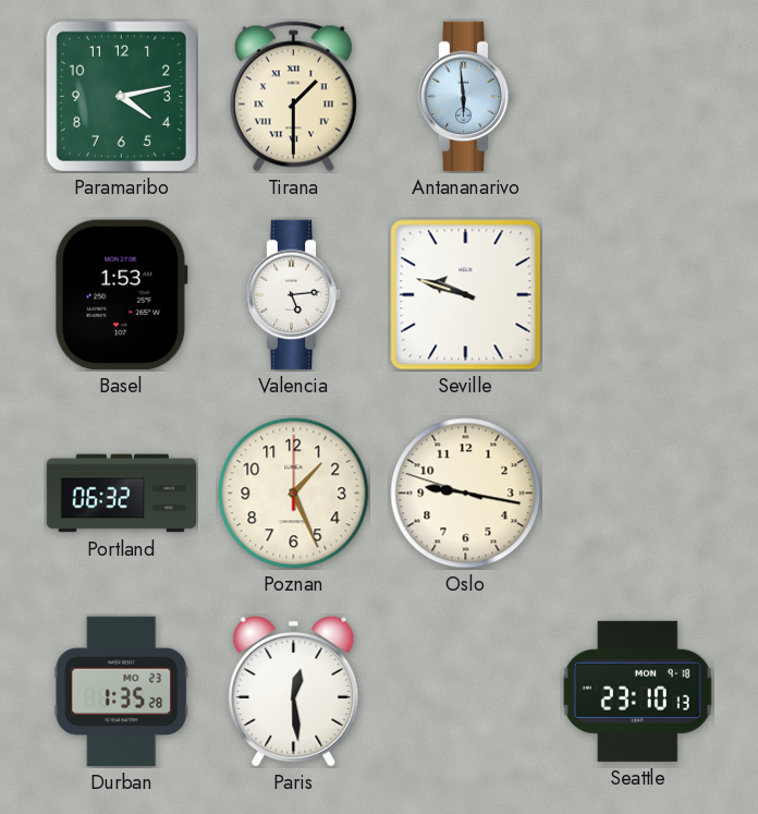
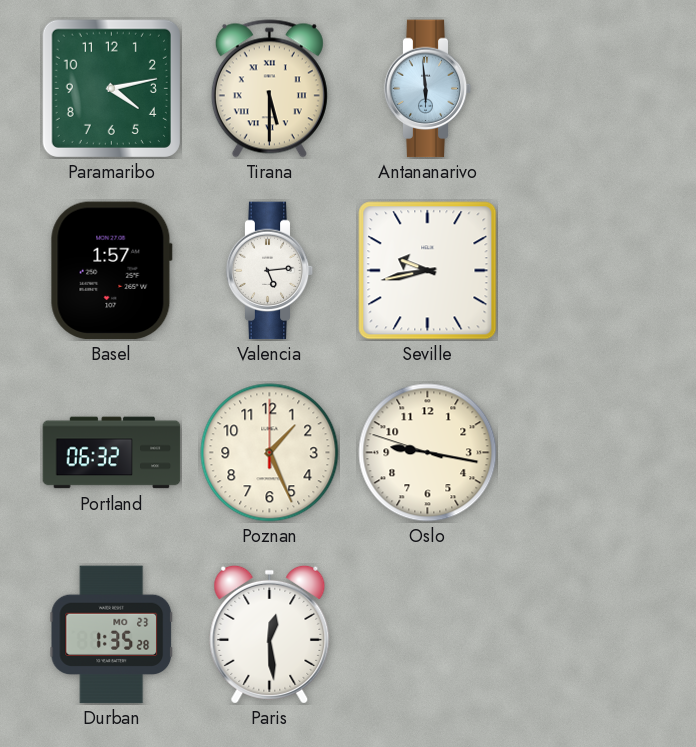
Tirana: 1:30 -> 5:30 (269, 89)
Basel: 1:53 -> 1:57 (111, 271)
Seville: 9:48 -> 9:43 (428, 271)
Seattle: 23:10 -> none (637, 691)
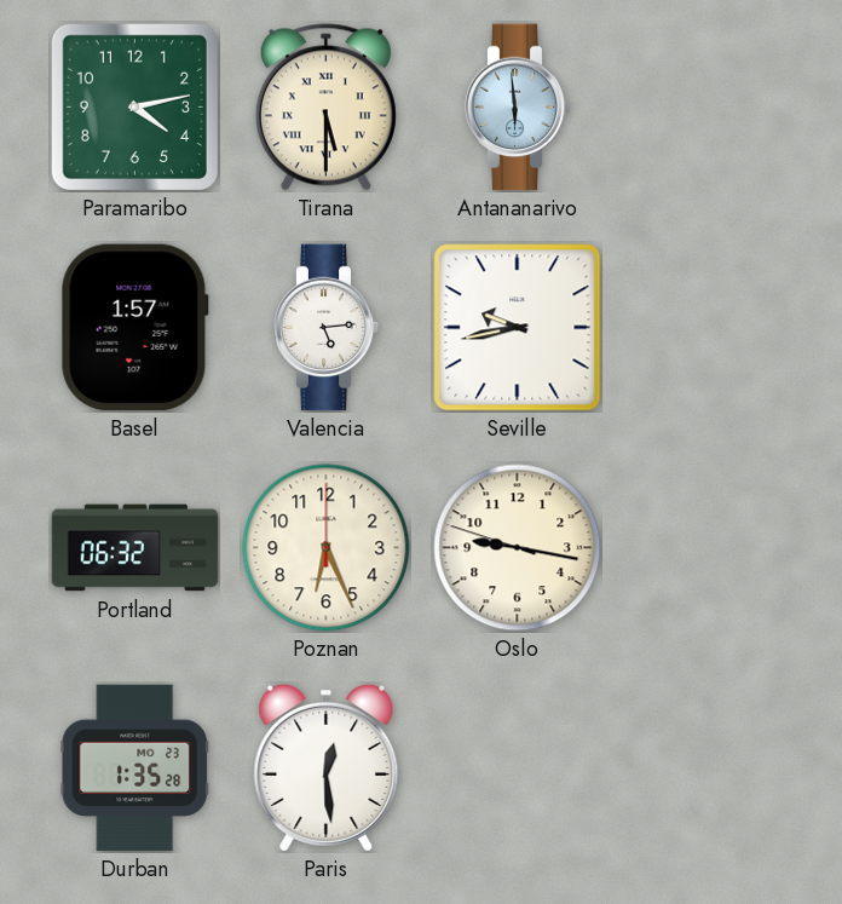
Poznan: 1:26 -> 6:26 (327, 548)
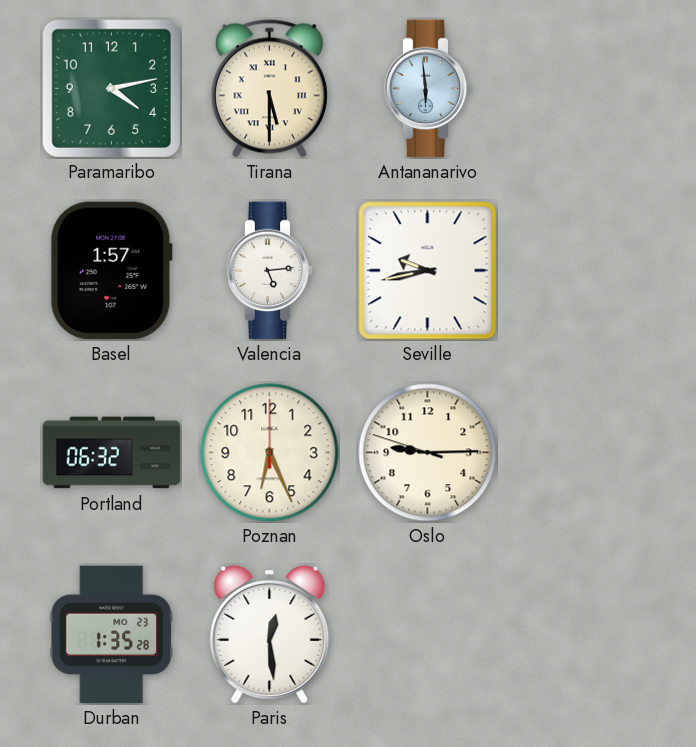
Oslo: 9:16 -> 9:14 (428, 453)
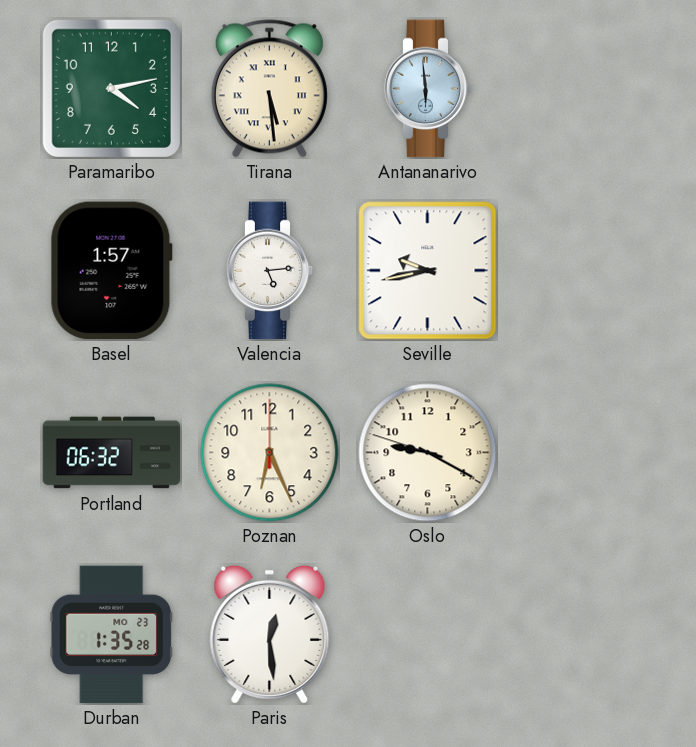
Tirana: 5:30 -> 5:29 (269, 89)
Oslo: 9:14 -> 9:19 (428, 453)
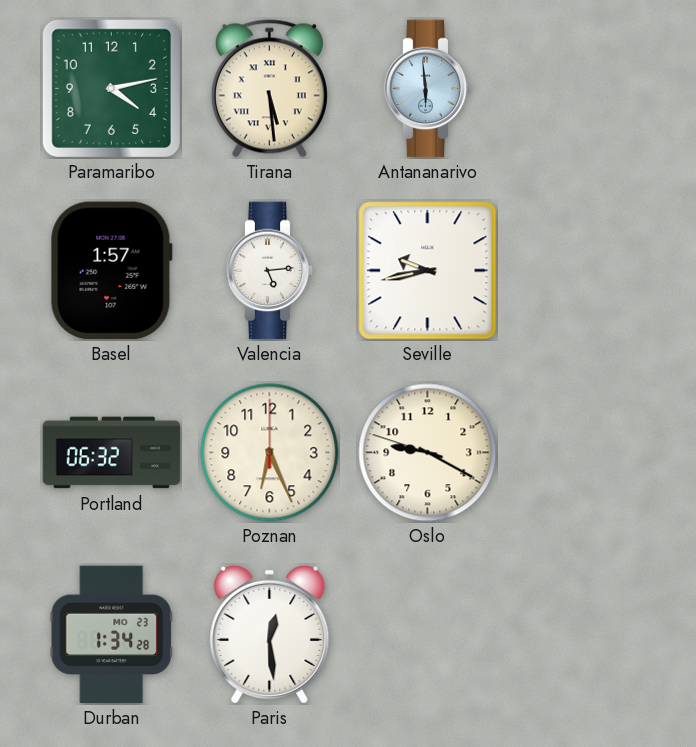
Durban: 1:35 -> 1:34 (112, 635)
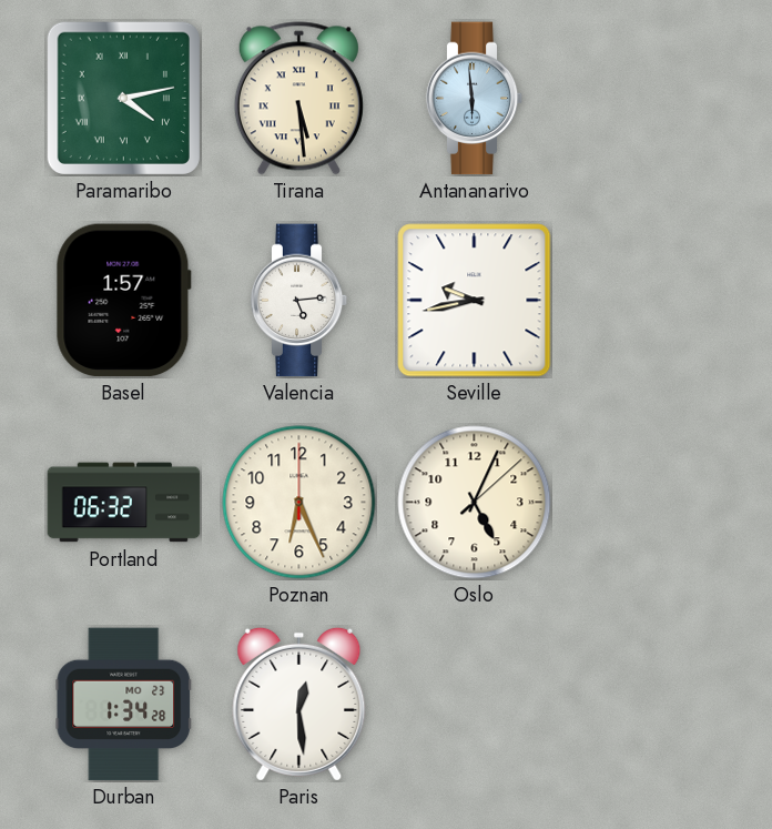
Paramaribo numerals: Arabic -> Roman (123, 98)
Oslo: 9:19 -> 5:04 (475, 503)
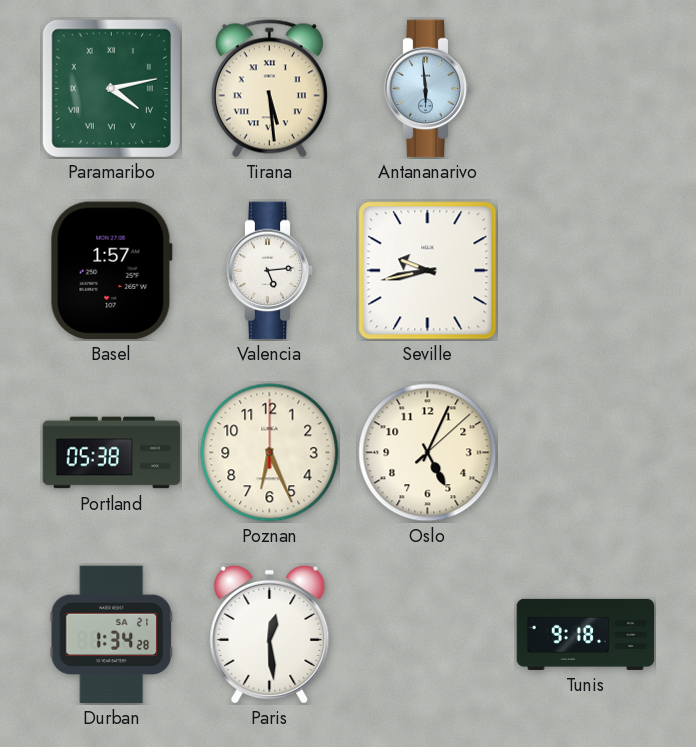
Portland: 06:32 -> 05:38 (112, 453)
Durban date: MO 23 -> SA 21 (112, 635)
Tunis: none -> 9:18 (586, 634)
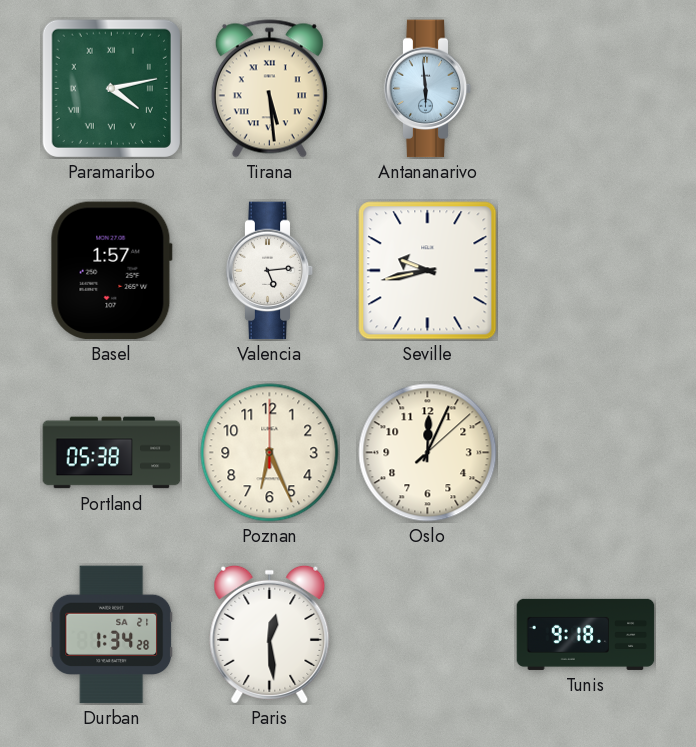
Oslo: 5:04 -> 12:04 (428, 453)
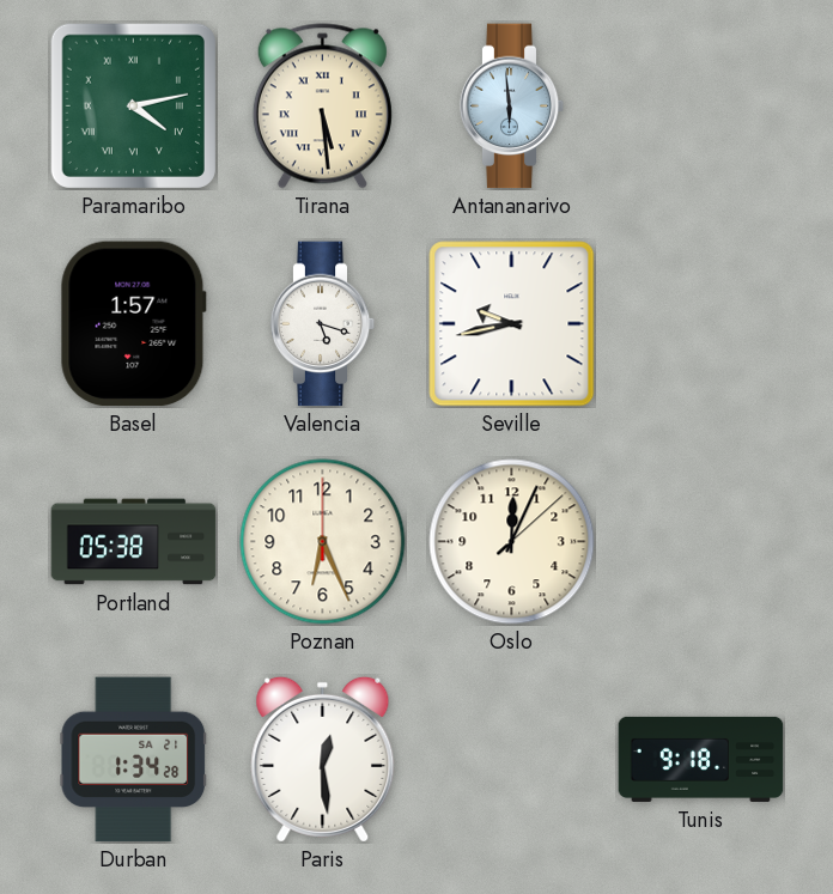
Valencia: 5:14 -> 5:18 (323, 324)
